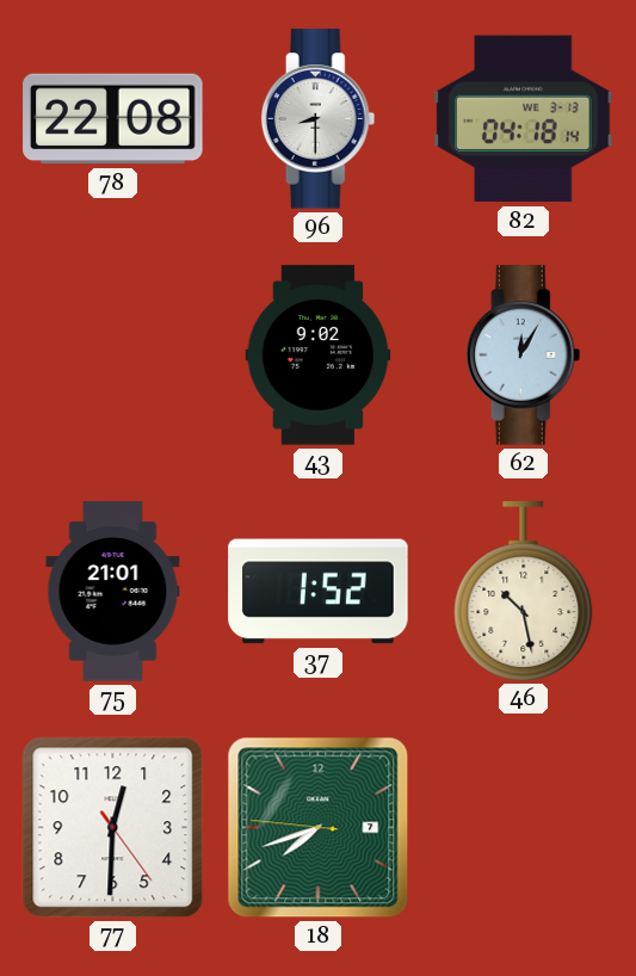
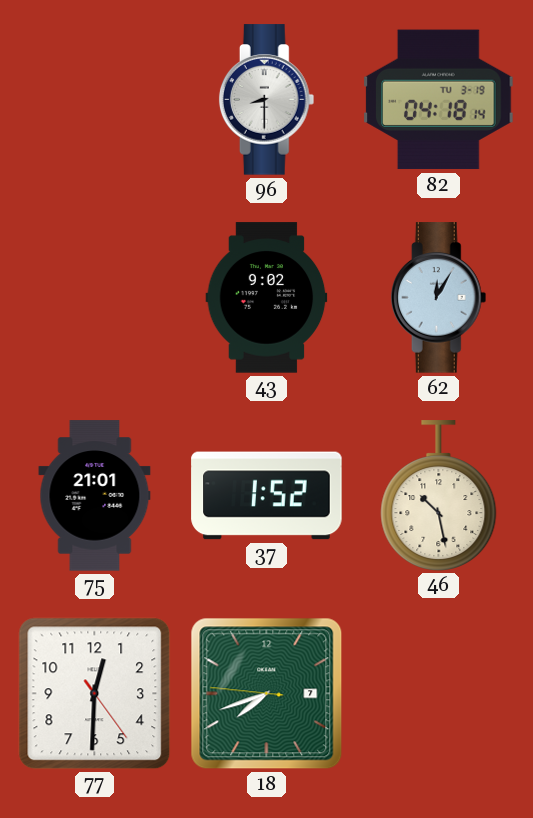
78: 22:08 -> none (113, 119)
82 date: WE 3-13 -> TU 3-19 (439, 100)
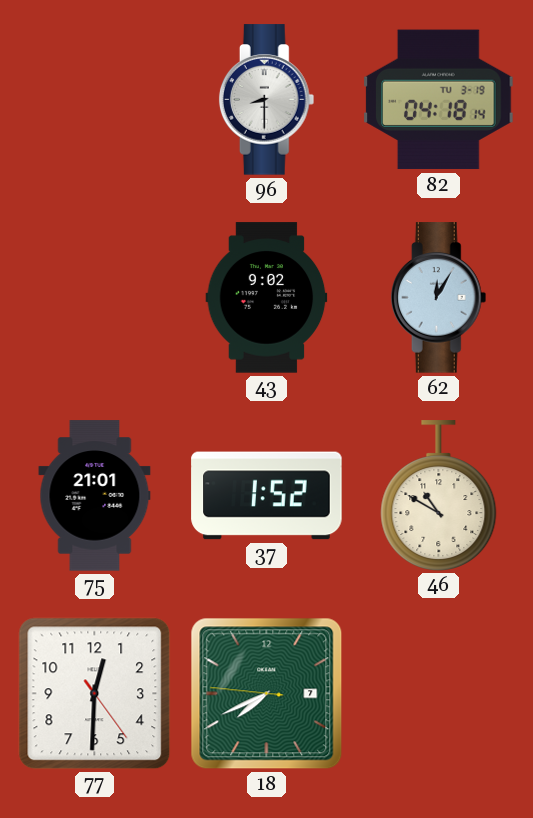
46: 10:28 -> 10:50 (439, 495)
18: 7:41 -> 7:40 (267, 694)
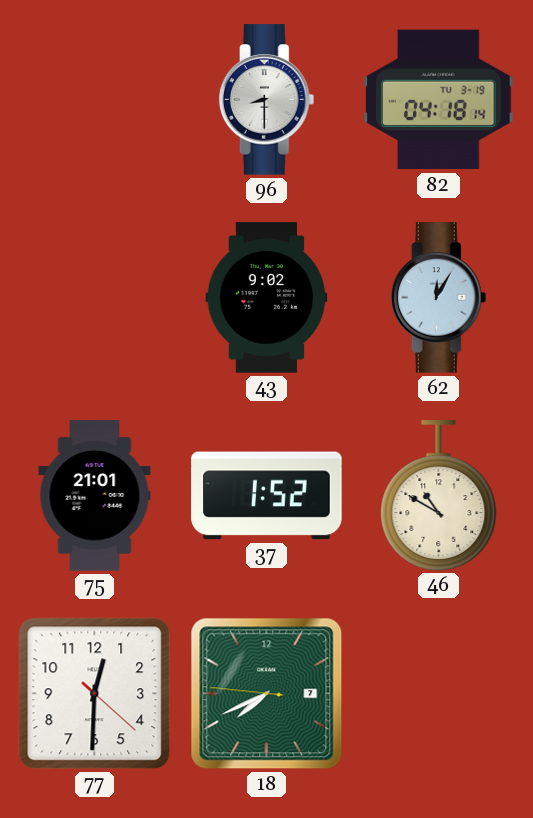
77: 12:30:24 -> 12:30:22 (95, 694)
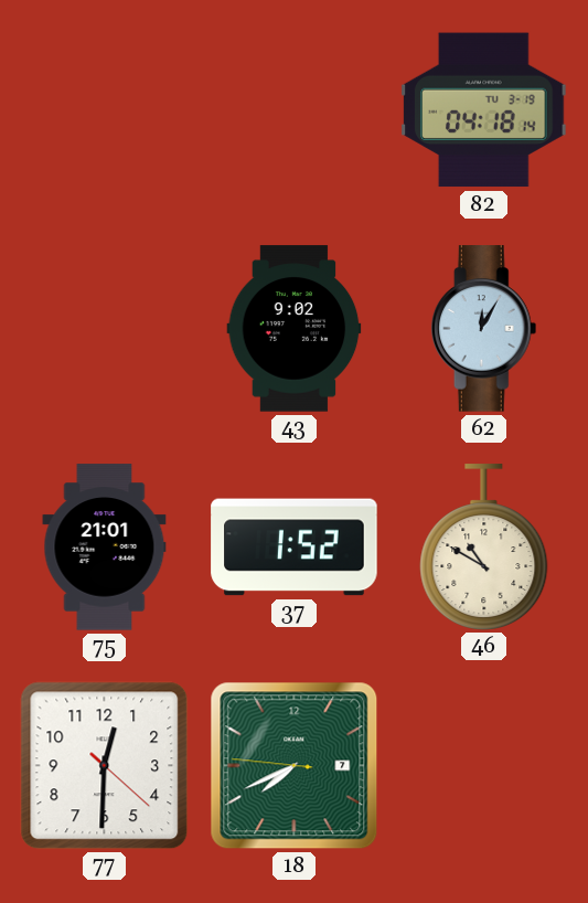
96: 8:30 -> none (267, 100)
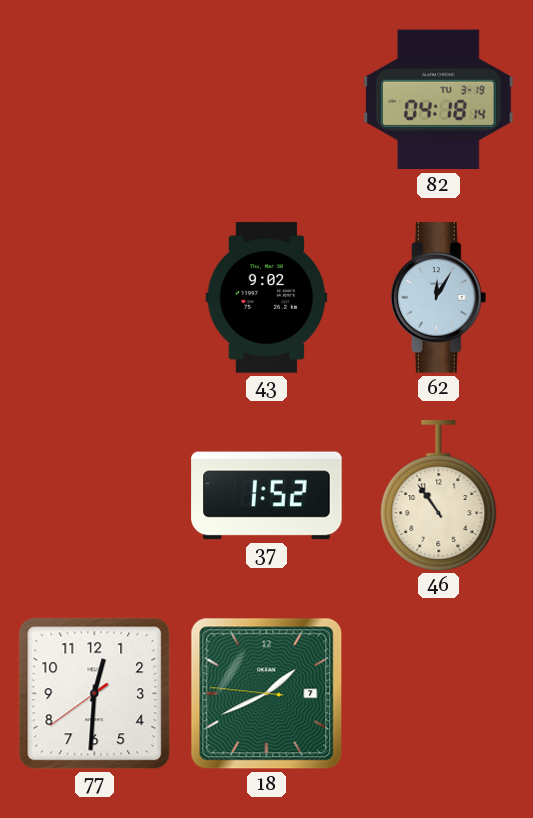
75: 21:01 -> none (105, 548)
46: 10:50 -> 10:54 (439, 495)
77: 12:30:22 -> 12:30:39 (95, 694)
18: 7:40 -> 1:40 (267, 694)
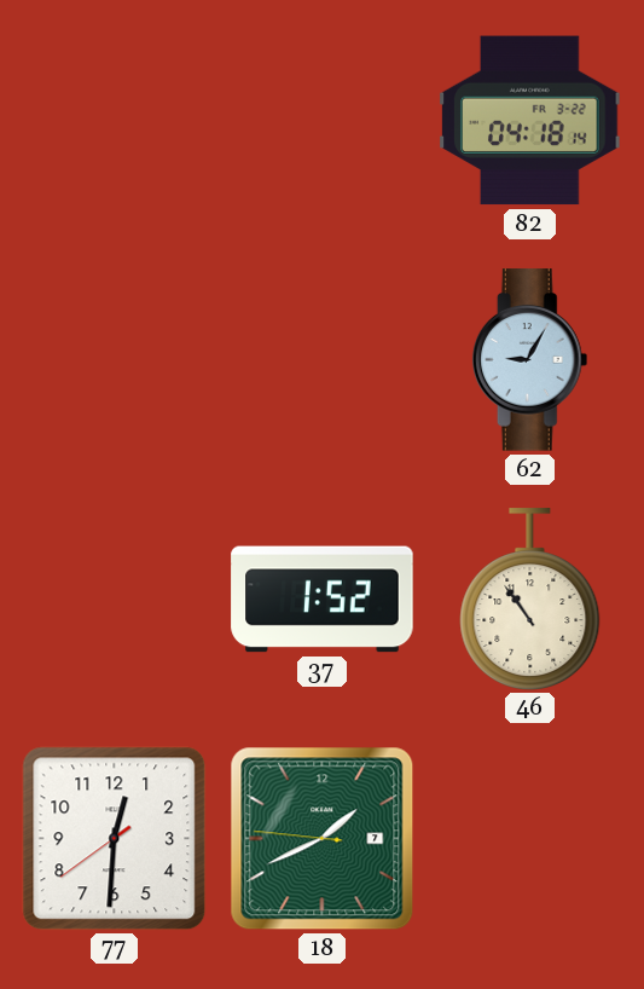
82 date: TU 3-19 -> FR 3-22 (530, 121)
43: 9:02 -> none (267, 298)
62: 12:05 -> 9:05 (530, 360)
